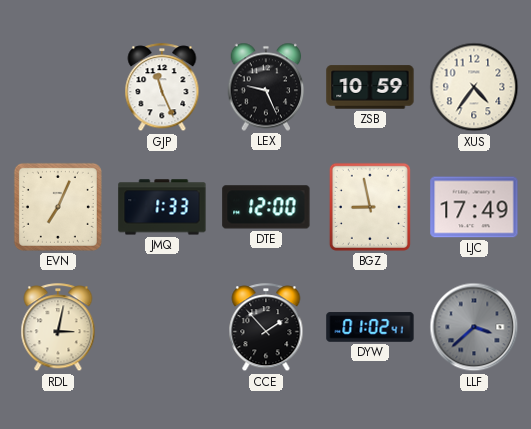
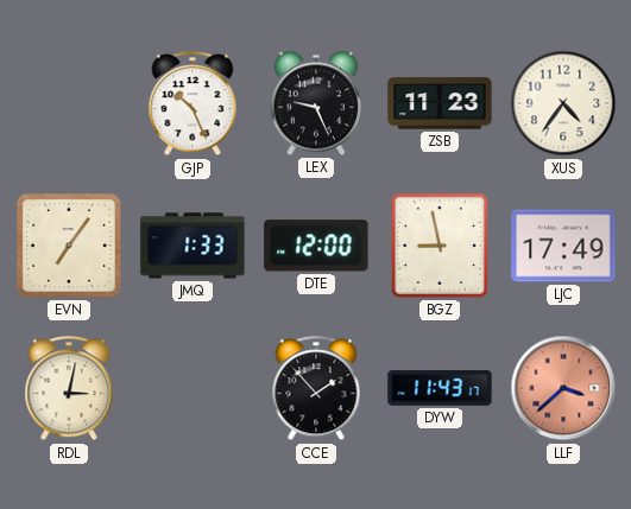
GJP: 11:26 -> 10:26 (193, 104)
ZSB: 10:59 -> 11:23 (440, 103)
EVN: 7:04 -> 7:06 (69, 246)
DYW: 01:02 -> 11:43 (440, 388)
LLF dial: grey -> salmon (563, 388)
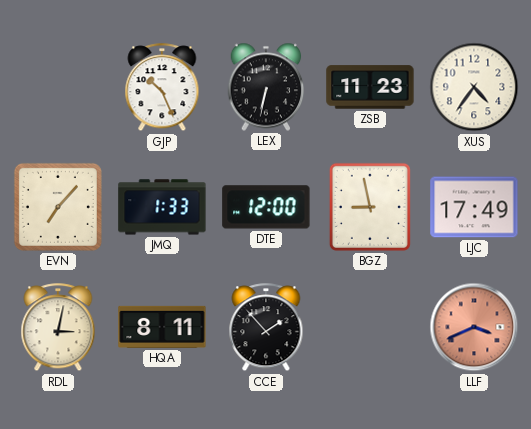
LEX: 9:26 -> 6:32 (266, 87)
EVN: 7:06 -> 7:07 (58, 207)
HQA: none -> 8:11 (162, 327)
DYW: 11:43 -> none (440, 388)
LLF: 3:38 -> 3:41 (474, 327)
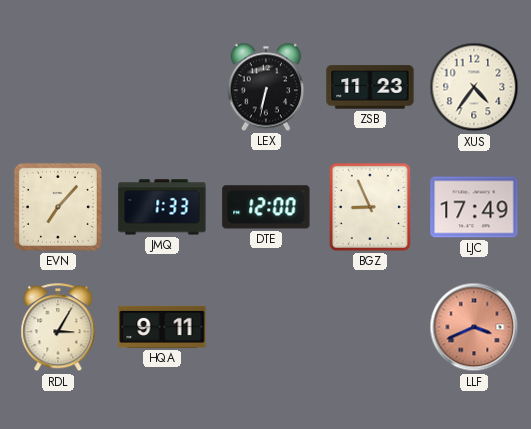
GJP: 10:26 -> none (162, 88)
BGZ: 8:58 -> 8:56 (370, 207)
RDL: 3:02 -> 3:05 (58, 328)
HQA: 8:11 -> 9:11 (162, 327)
CCE: 1:53 -> none (266, 328)
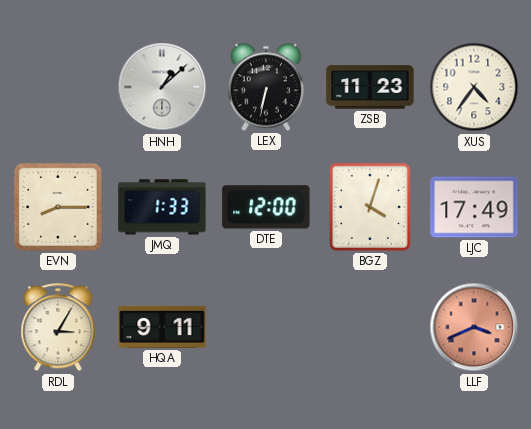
HNH: none -> 1:08 (162, 87)
EVN: 7:07 -> 8:15 (58, 207)
BGZ: 8:56 -> 4:03 (370, 207)
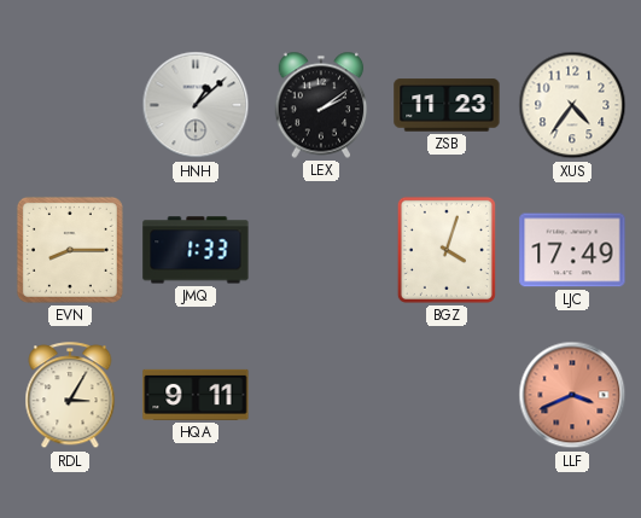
LEX: 6:32 -> 2:09 (321, 105)
DTE: 12:00 -> none (266, 207)
